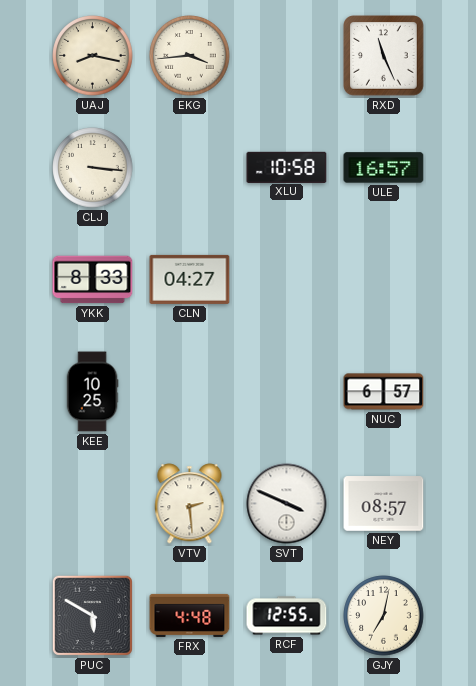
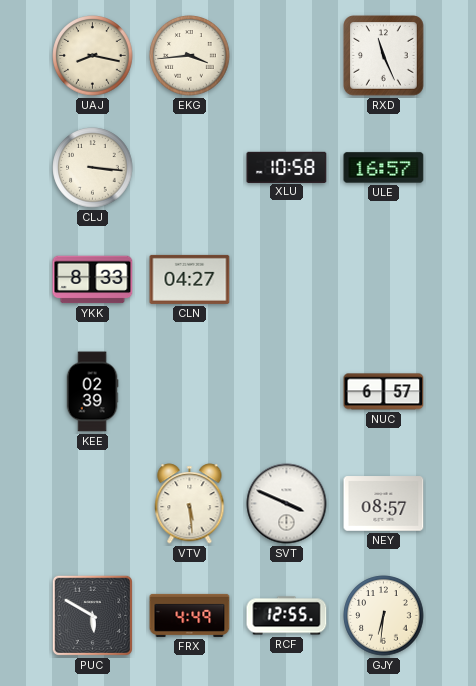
KEE: 10:25 -> 02:39 (92, 392)
VTV: 2:29 -> 5:29 (190, 504)
FRX: 4:48 -> 4:49 (190, 615)
GJY: 7:02 -> 6:31 (384, 616)
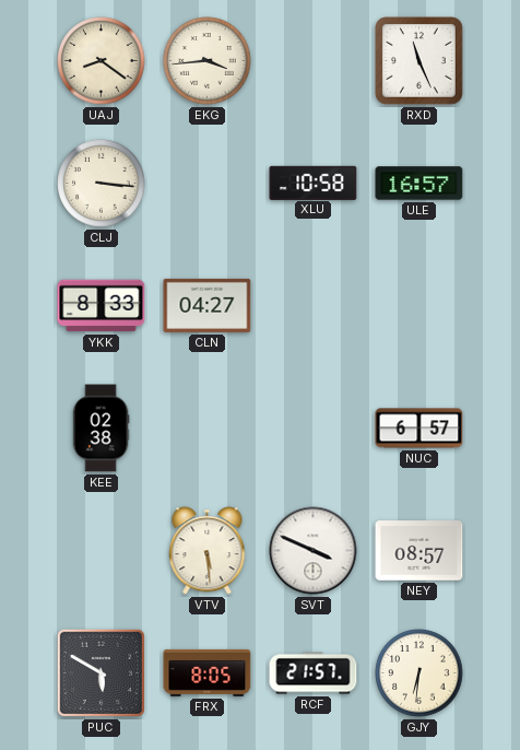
UAJ: 8:17 -> 8:21 (102, 61)
KEE: 02:39 -> 02:38 (101, 429)
FRX: 4:49 -> 8:05 (208, 672)
RCF: 12:55 -> 21:57 (314, 673)
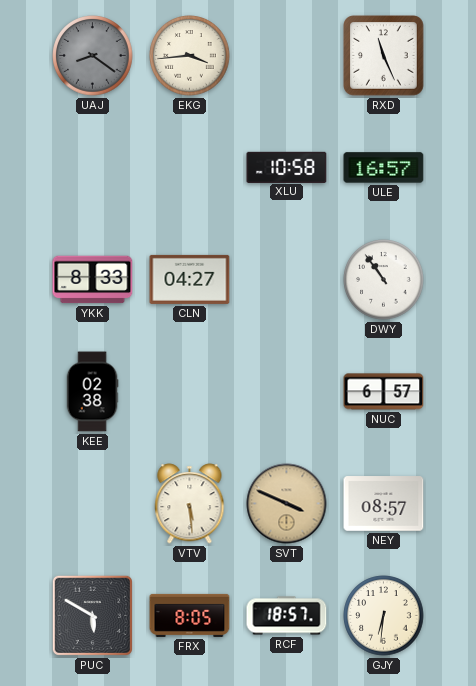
UAJ dial: cream -> grey (93, 56)
CLJ: 3:16 -> none (102, 184)
DWY: none -> 10:54 (384, 280)
SVT dial: white -> champagne (287, 504)
RCF: 21:57 -> 18:57 (287, 616)
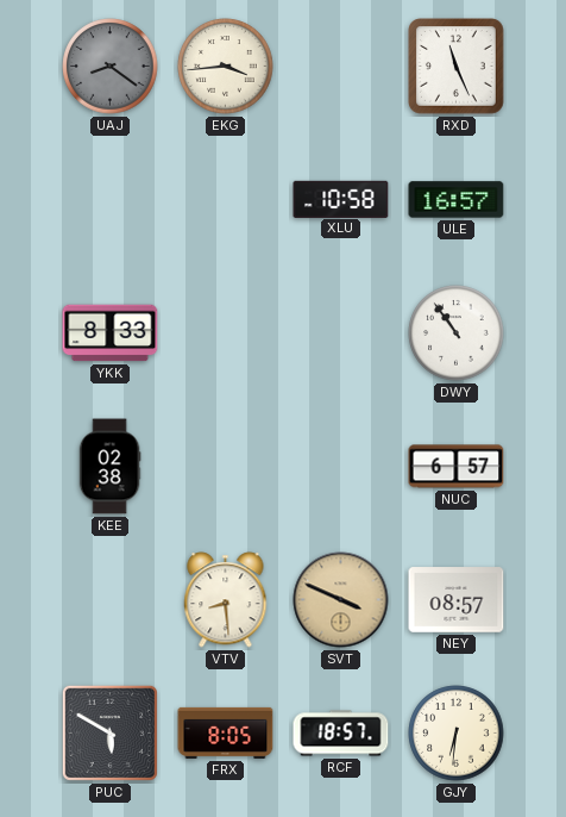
CLN: 04:27 -> none (190, 279)
VTV: 5:29 -> 8:29 (226, 600)
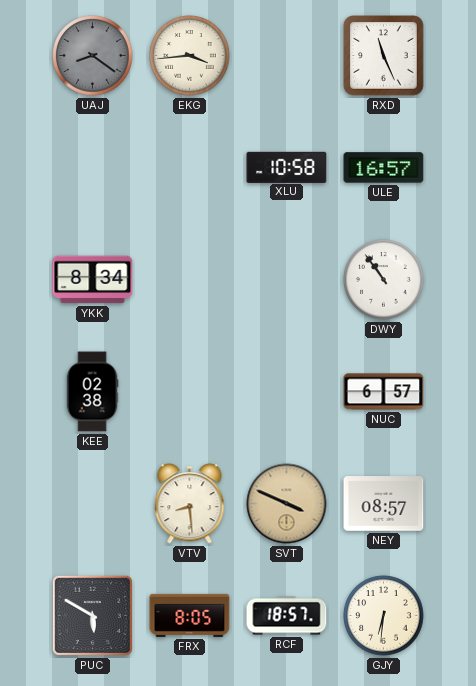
YKK: 8:33 -> 8:34 (93, 280)
